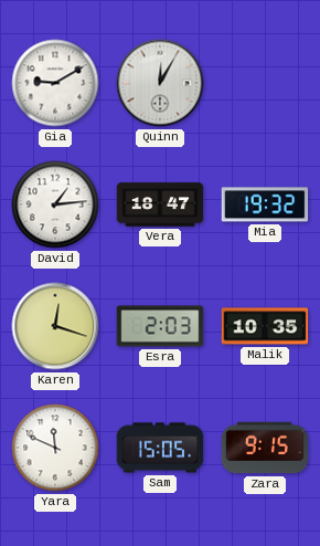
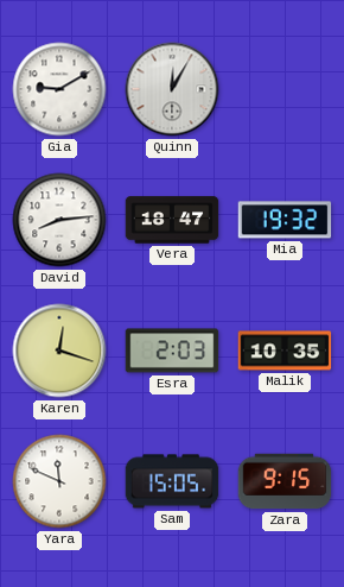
David: 1:14 -> 8:14 (59, 220)
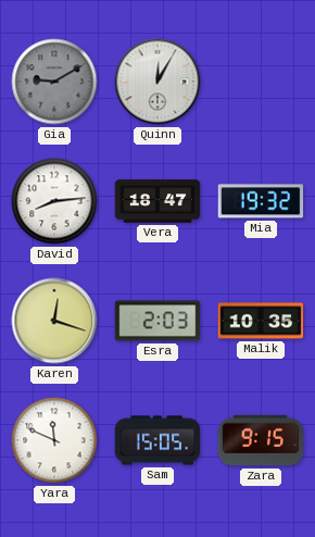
Gia dial: white -> grey (54, 82)
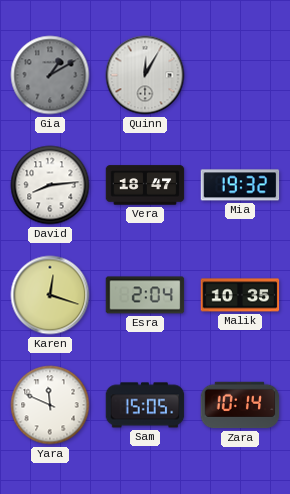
Gia: 9:10 -> 1:10 (50, 75)
Esra: 2:03 -> 2:04 (145, 295)
Zara: 9:15 -> 10:14 (240, 405)
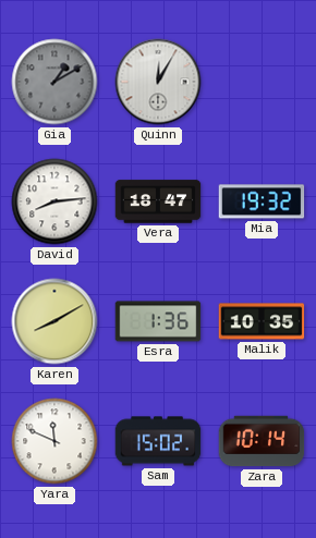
Karen: 12:18 -> 8:10 (54, 321)
Esra: 2:04 -> 1:36 (158, 321)
Sam: 15:05 -> 15:02 (158, 441)
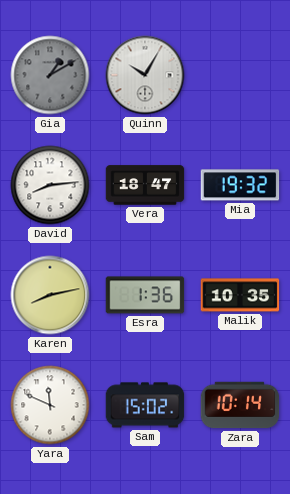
Quinn: 12:05 -> 10:05 (145, 75)
Karen: 8:10 -> 8:13 (50, 295)
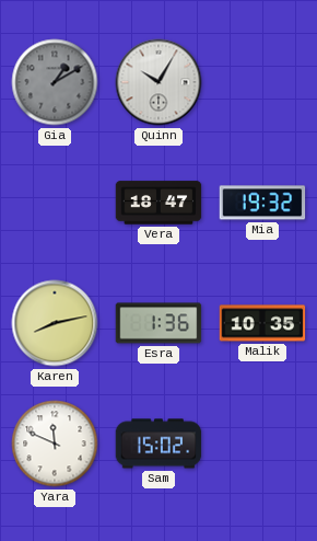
David: 8:14 -> none (50, 185)
Zara: 10:14 -> none (240, 405)
